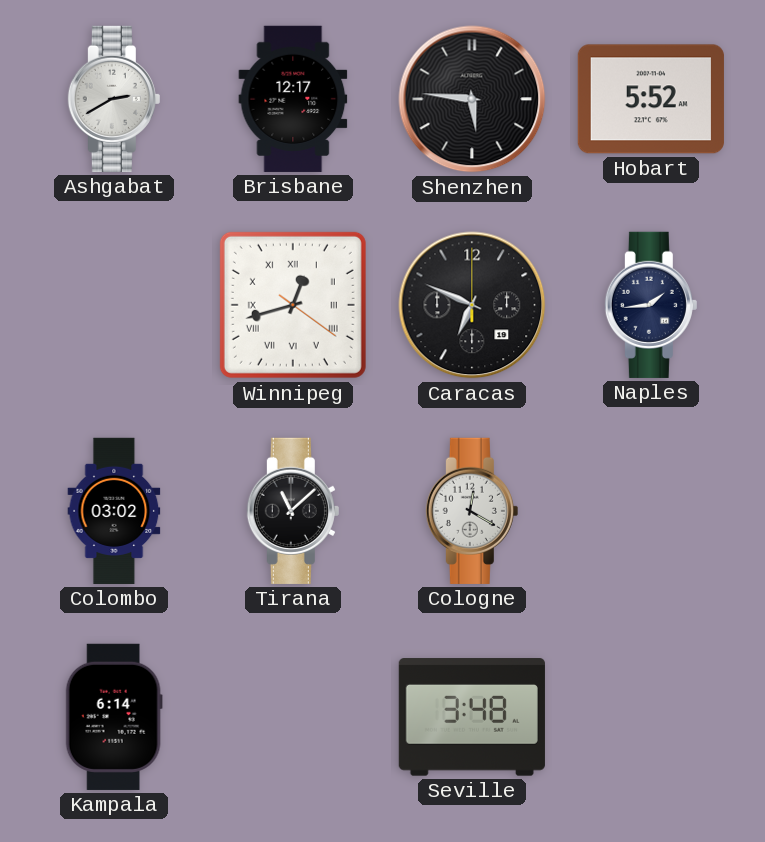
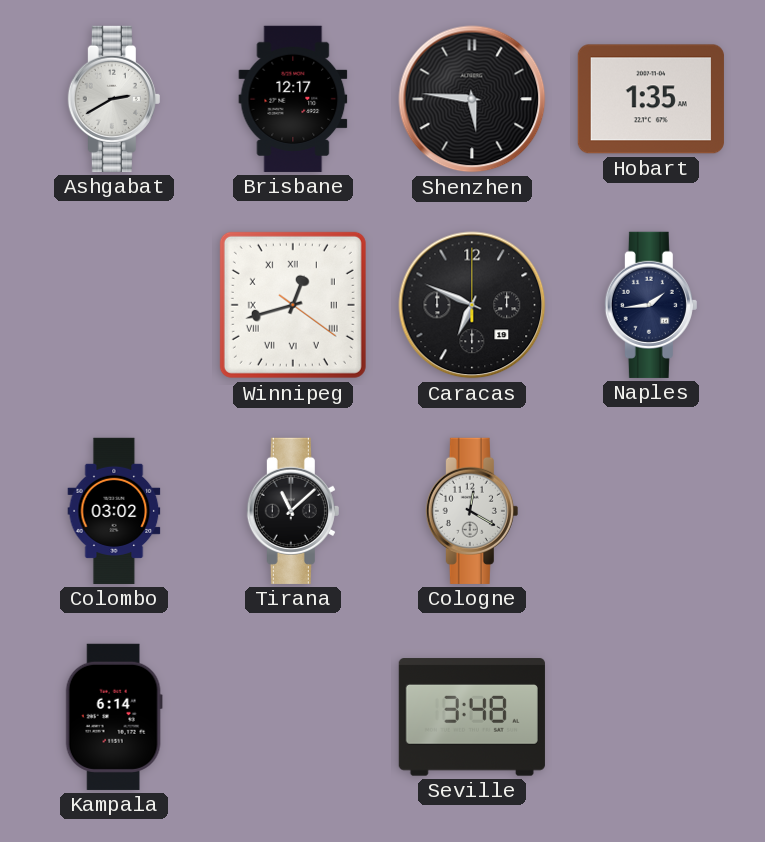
Hobart: 5:52 -> 1:35 (651, 99)
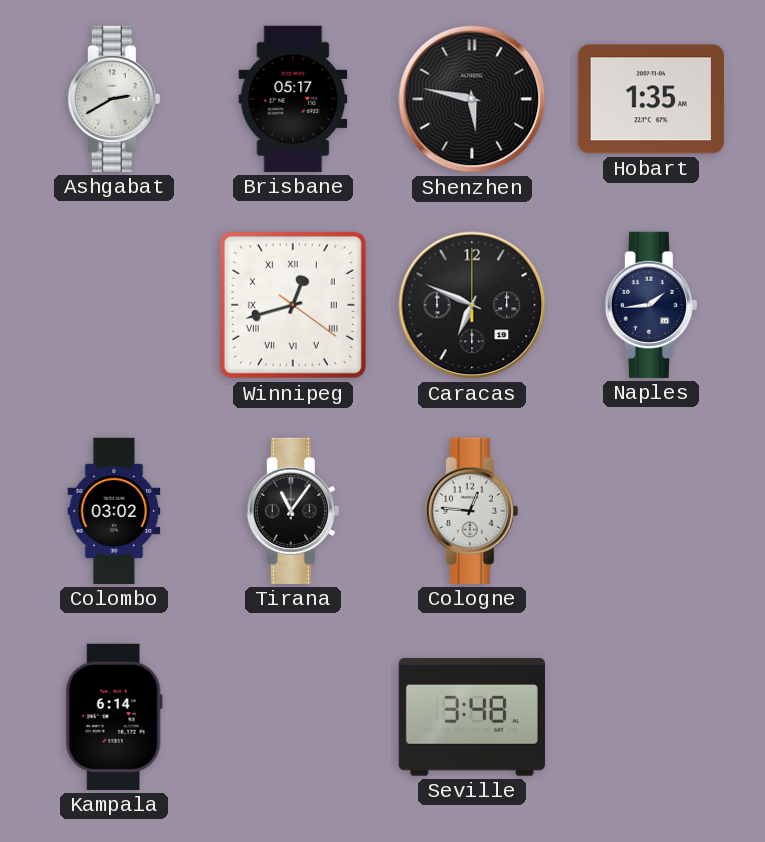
Brisbane: 12:17 -> 05:17 (293, 99)
Shenzhen: 5:46 -> 5:47 (472, 99)
Tirana: 11:08 -> 11:06 (293, 511)
Cologne: 12:20 -> 12:46 (472, 511)
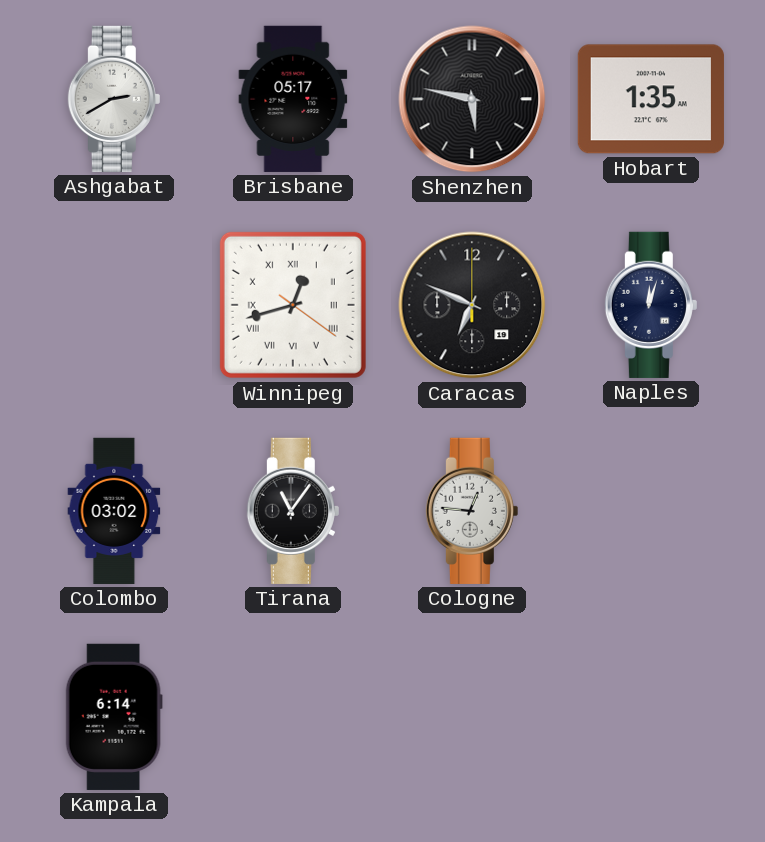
Naples: 1:44 -> 12:03 (651, 305)
Seville: 3:48 -> none (472, 717)
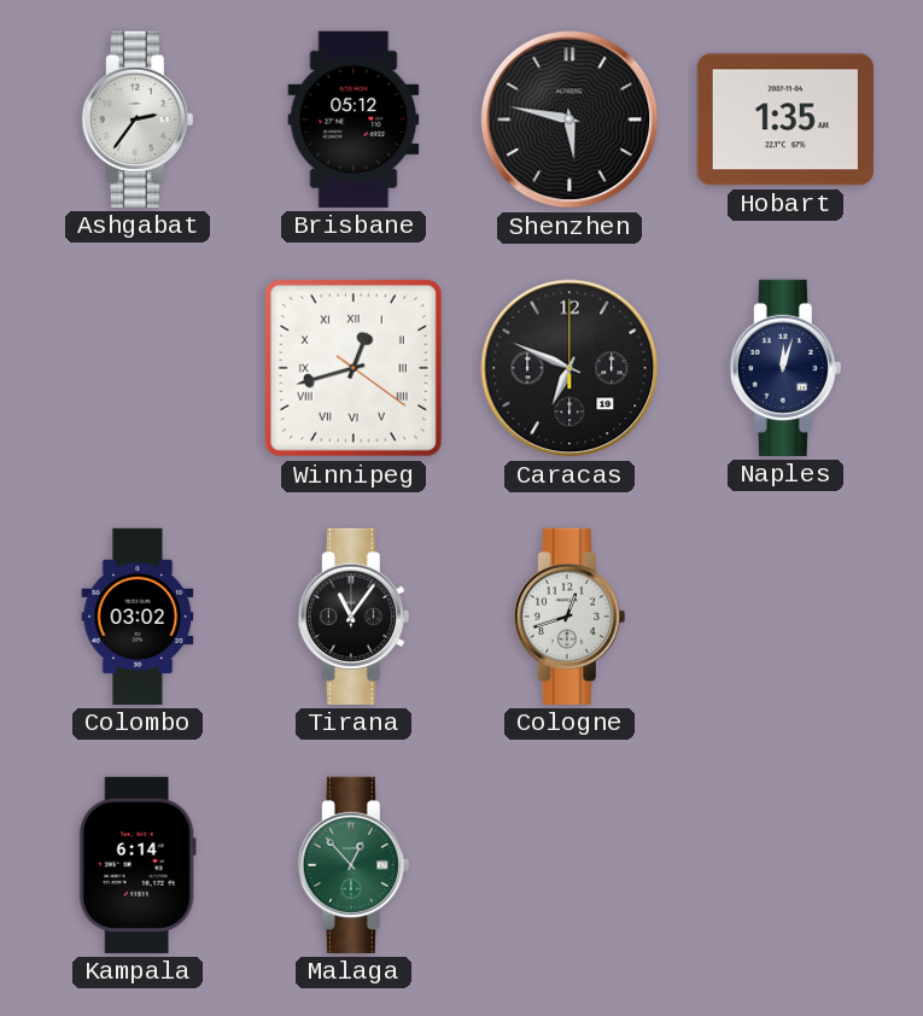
Ashgabat: 2:40 -> 2:36 (138, 119)
Brisbane: 05:17 -> 05:12 (354, 119)
Cologne: 12:46 -> 12:42 (569, 617)
Malaga: none -> 12:53 (354, 865)
